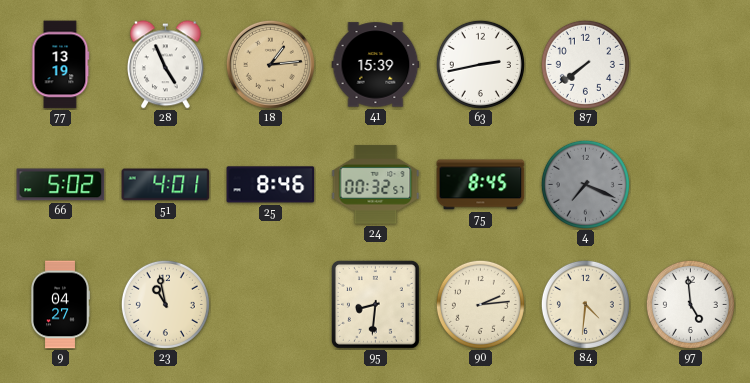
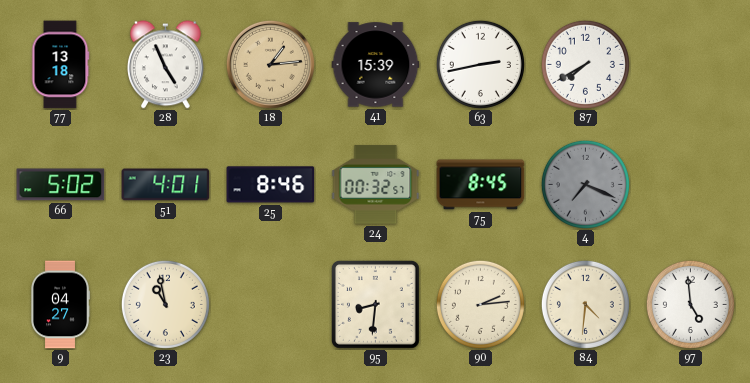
77: 13:19 -> 13:18 (60, 65)
87: 7:39 -> 7:40 (585, 64)
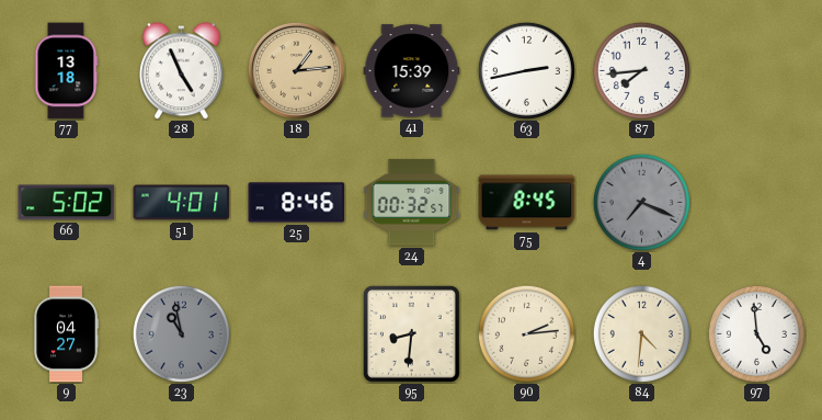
87: 7:40 -> 7:44 (641, 70)
23 dial: cream -> grey (181, 333)
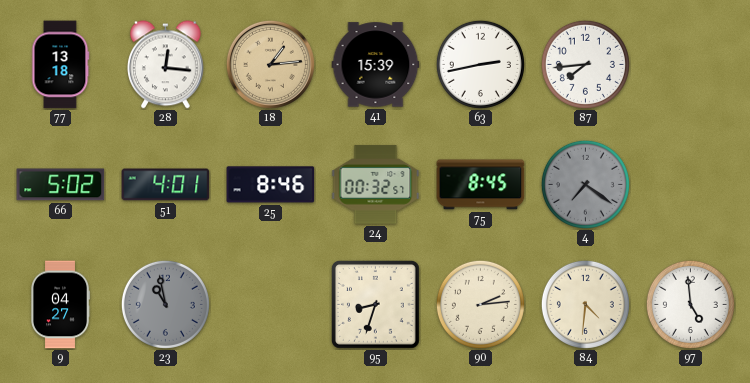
28: 4:56 -> 12:16 (166, 65)
4: 7:19 -> 7:21 (585, 184)
95: 8:31 -> 8:33 (375, 304)
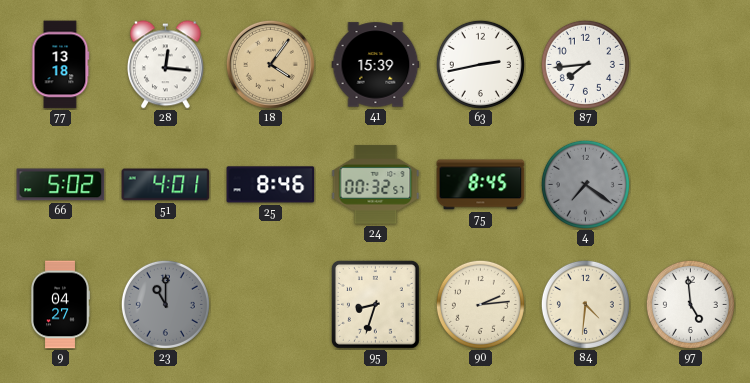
18: 1:14 -> 4:06 (270, 64)
23: 10:58 -> 11:00 (165, 304)
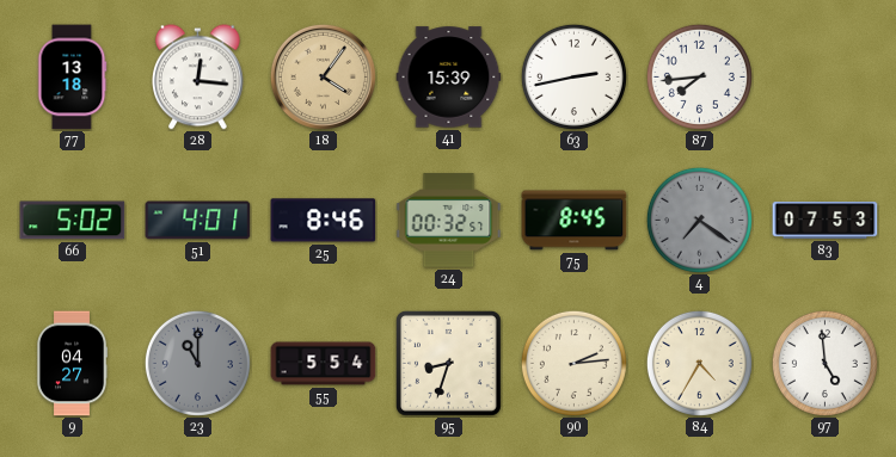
83: none -> 07:53 (826, 221)
55: none -> 5:54 (324, 364)
84: 4:31 -> 4:35 (699, 363)
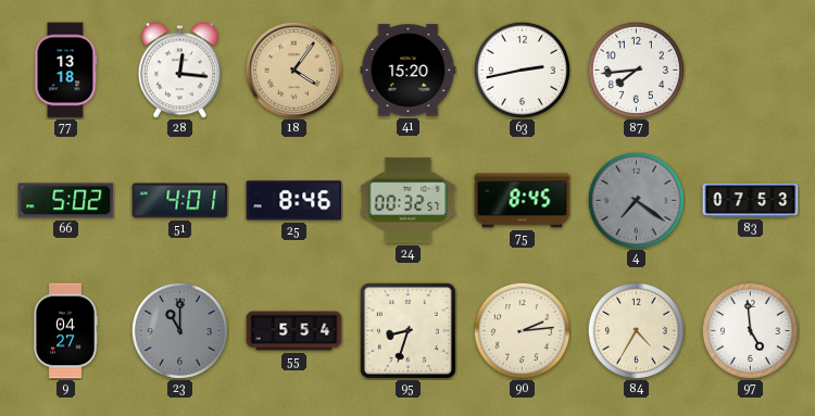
41: 15:39 -> 15:20 (409, 71)
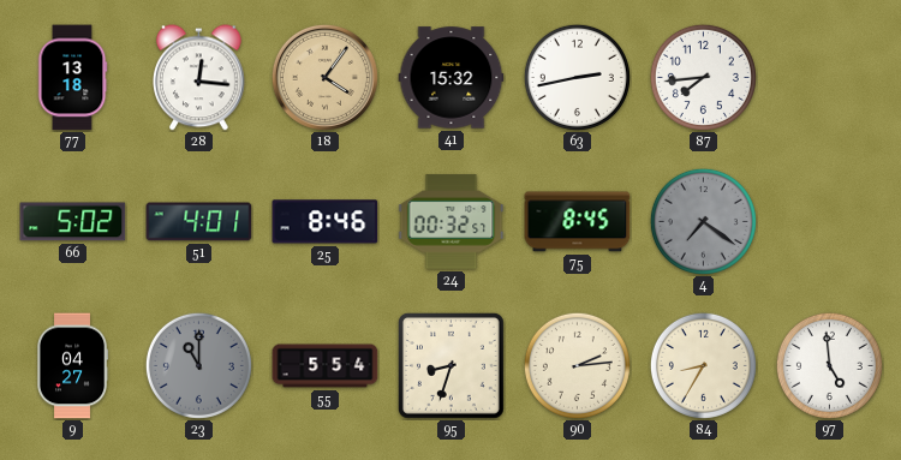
41: 15:20 -> 15:32 (452, 78)
83: 07:53 -> none (751, 201)
84: 4:35 -> 8:35 (703, 365)
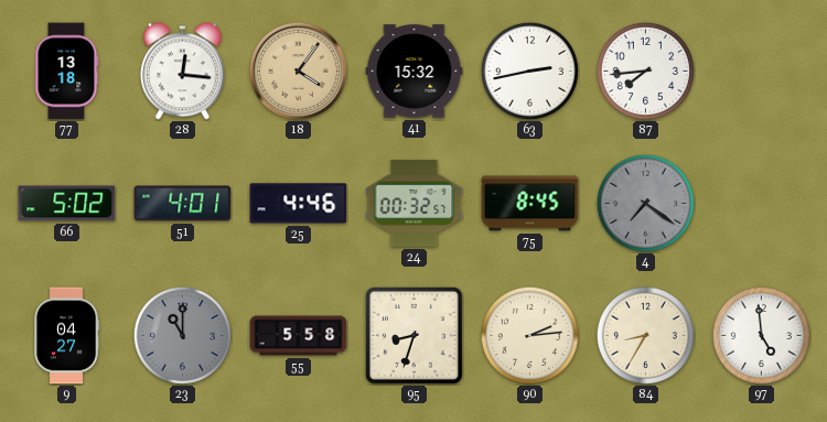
25: 8:46 -> 4:46 (299, 204)
55: 5:54 -> 5:58 (299, 336)
